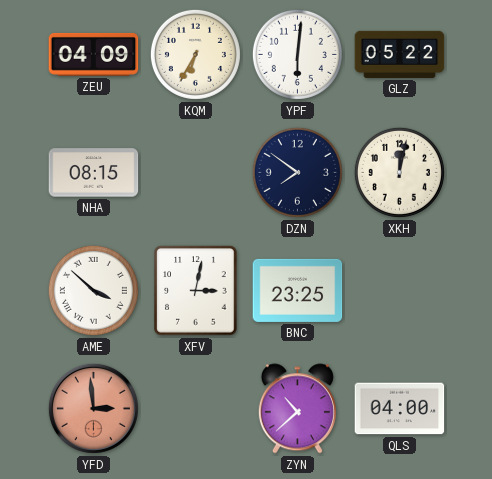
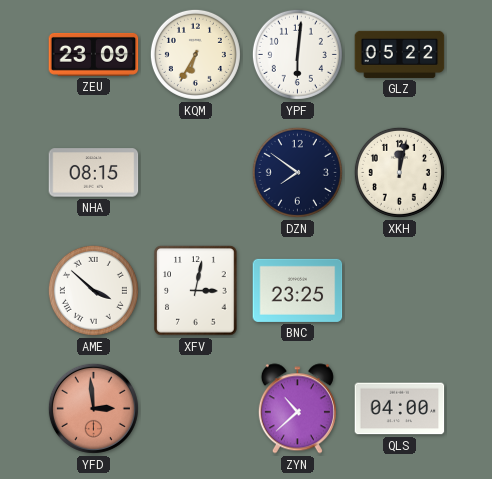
ZEU: 04:09 -> 23:09 (94, 54)
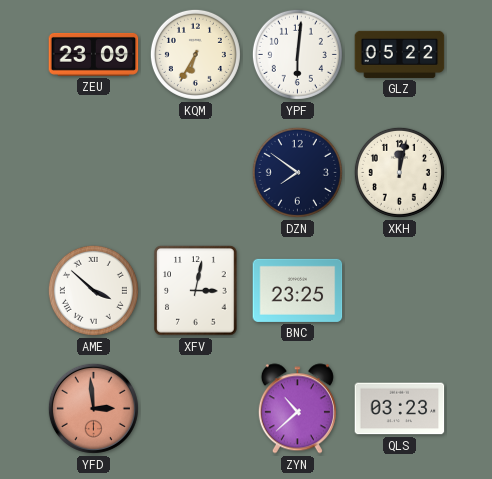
NHA: 08:15 -> none (94, 173)
QLS: 04:00 -> 03:23 (400, 409)
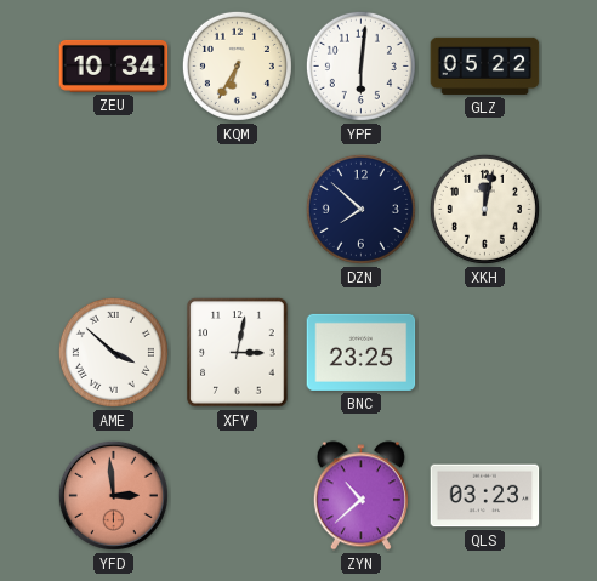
ZEU: 23:09 -> 10:34 (114, 65)
DZN: 7:51 -> 7:52 (360, 209)
